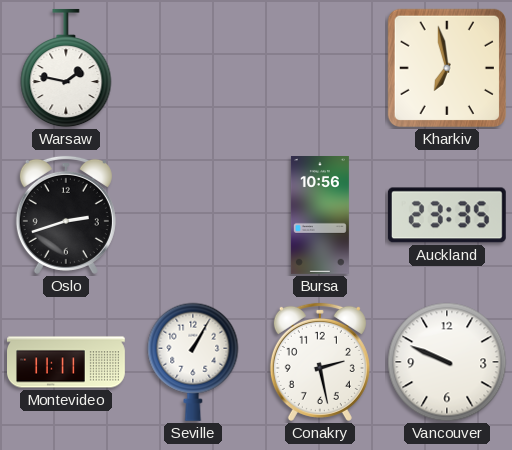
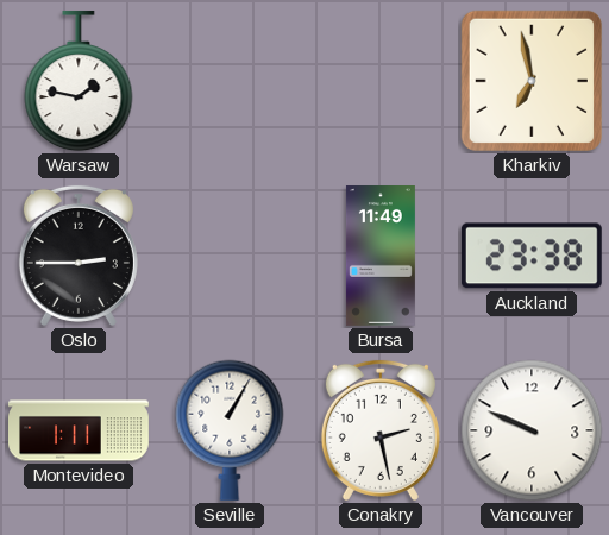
Oslo: 2:42 -> 2:45 (79, 256)
Bursa: 10:56 -> 11:49 (381, 257)
Auckland: 23:35 -> 23:38 (532, 256)
Montevideo: 11:11 -> 1:11 (80, 430)
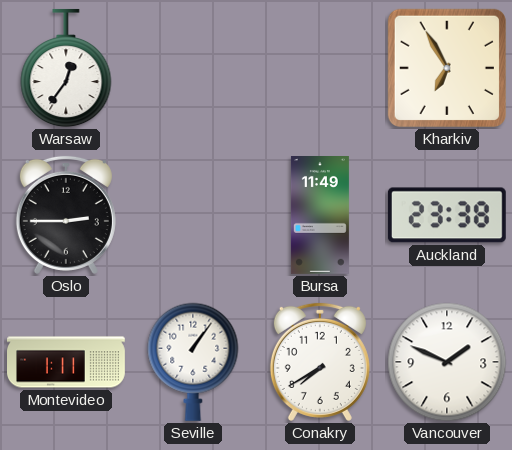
Warsaw: 1:47 -> 12:36 (66, 68)
Kharkiv: 6:58 -> 6:55 (447, 68)
Seville: 1:05 -> 1:06 (193, 362)
Conakry: 2:28 -> 7:40 (320, 362)
Vancouver: 9:49 -> 1:49 (447, 362)
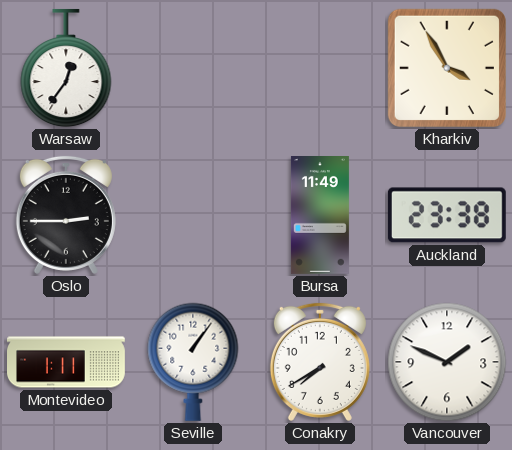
Kharkiv: 6:55 -> 3:55 (447, 68)
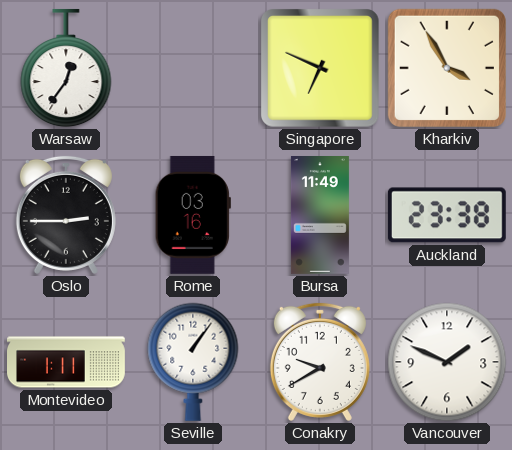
Singapore: none -> 6:49 (321, 69)
Rome: none -> 03:16 (193, 215)
Conakry: 7:40 -> 9:40 (320, 362)
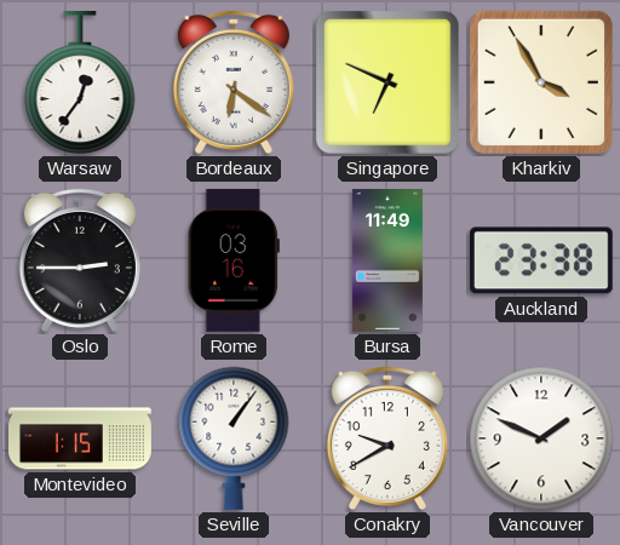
Bordeaux: none -> 6:21 (234, 82)
Montevideo: 1:11 -> 1:15 (81, 438)
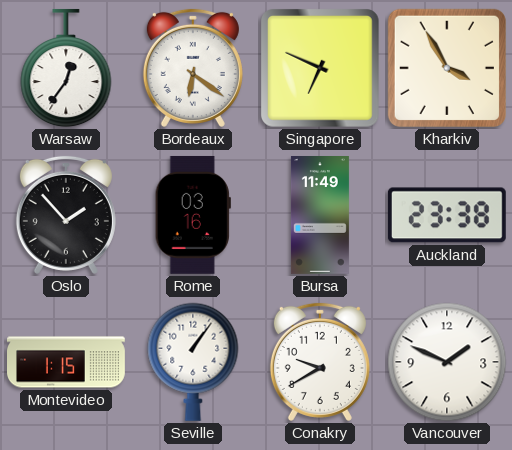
Oslo: 2:45 -> 1:53 (66, 215)
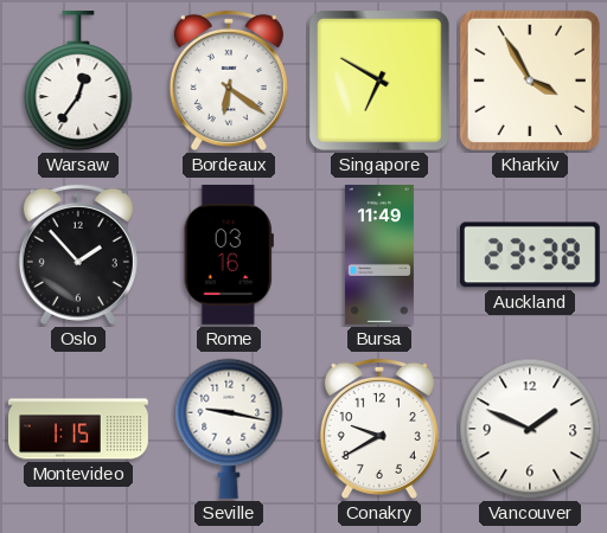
Singapore: 6:49 -> 6:50 (381, 82)
Seville: 1:06 -> 9:17 (229, 429)
